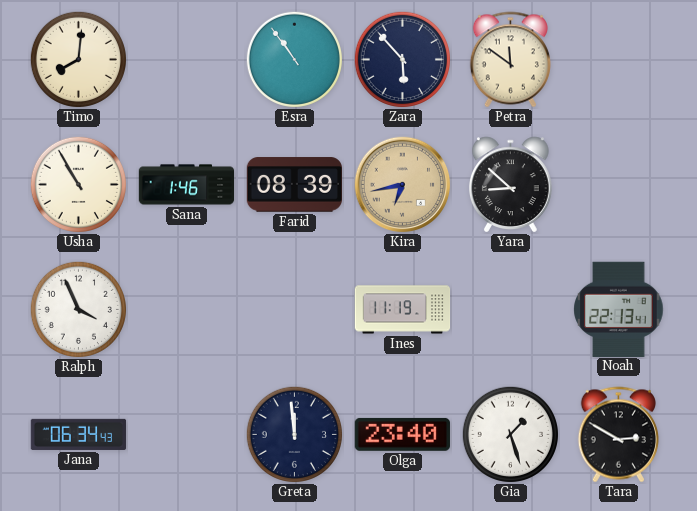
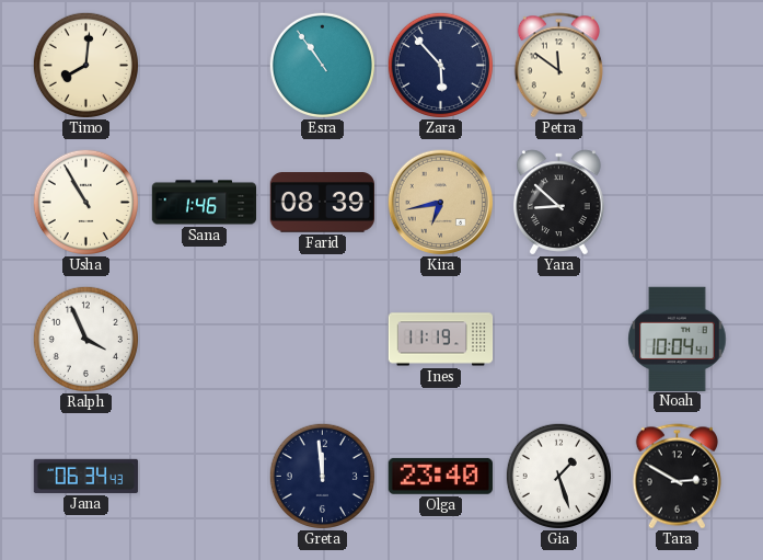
Noah: 22:13 -> 10:04 (678, 339)
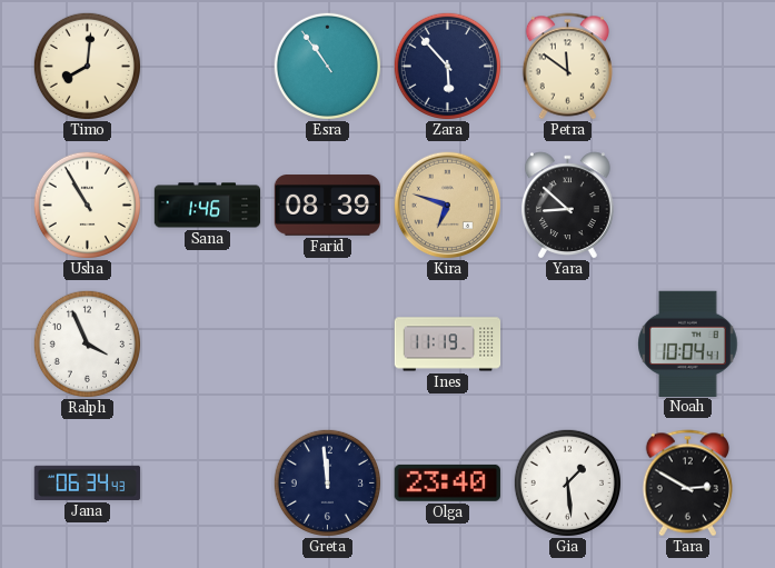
Kira: 6:43 -> 6:48 (448, 206)
Gia: 1:27 -> 1:29 (567, 482)
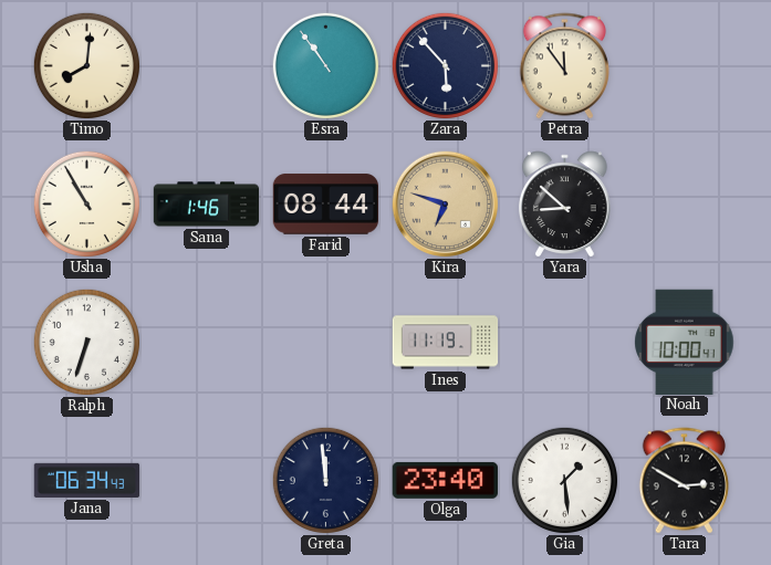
Petra: 11:51 -> 11:54 (564, 66)
Farid: 08:39 -> 08:44 (326, 205)
Ralph: 3:56 -> 6:33 (86, 342)
Noah: 10:04 -> 10:00 (685, 342)
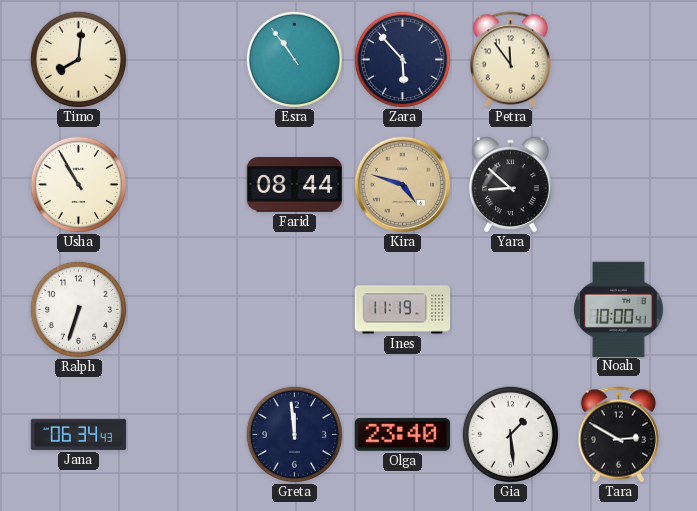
Sana: 1:46 -> none (207, 205)
Kira: 6:48 -> 4:48 (403, 185)
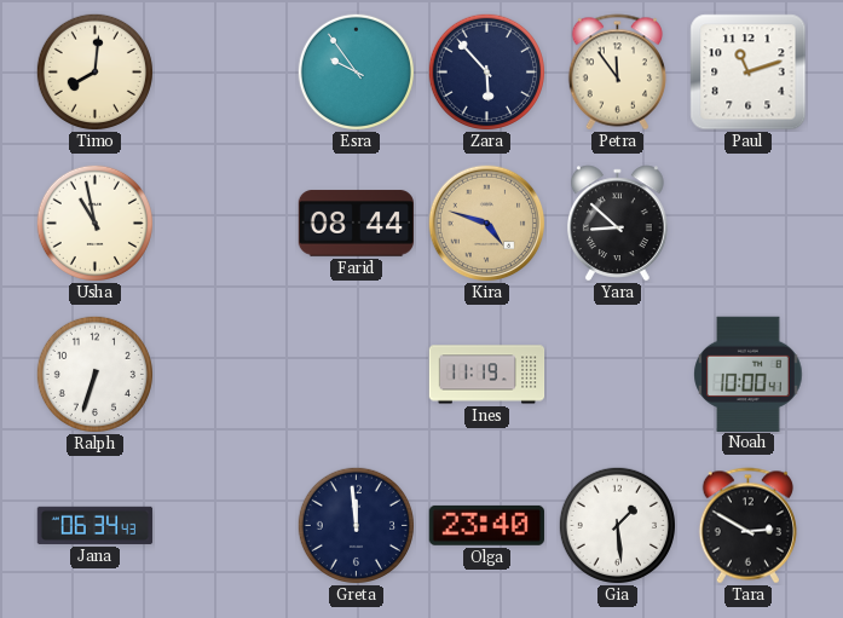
Esra: 10:54 -> 9:54 (356, 71)
Paul: none -> 11:12 (749, 73)
Usha: 10:55 -> 10:58 (94, 223)
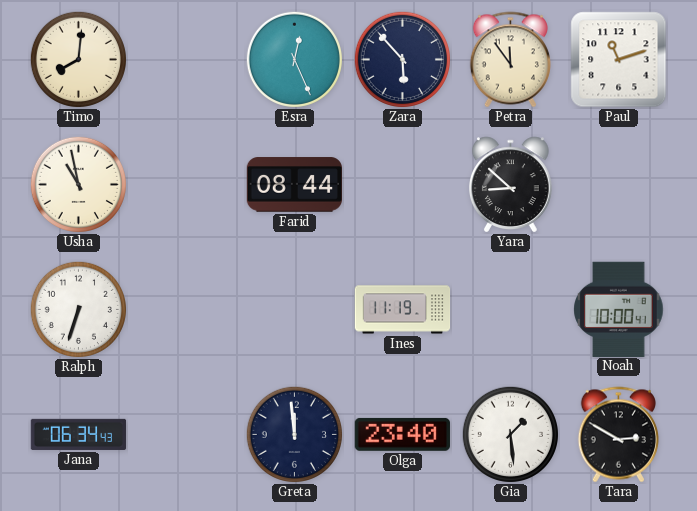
Esra: 9:54 -> 12:26 (294, 59)
Kira: 4:48 -> none (487, 224)
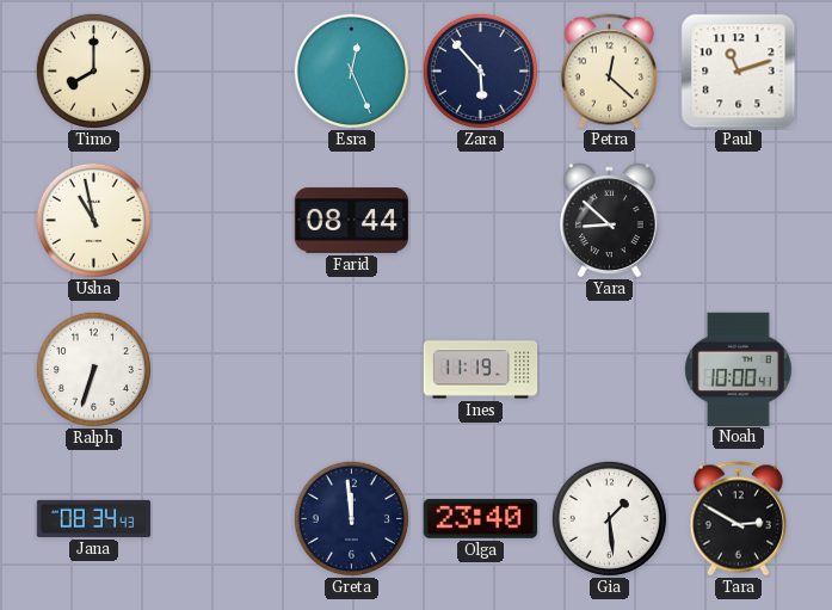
Timo: 8:01 -> 8:00 (93, 70)
Petra: 11:54 -> 12:22 (609, 72)
Jana: 06:34 -> 08:34 (94, 518)
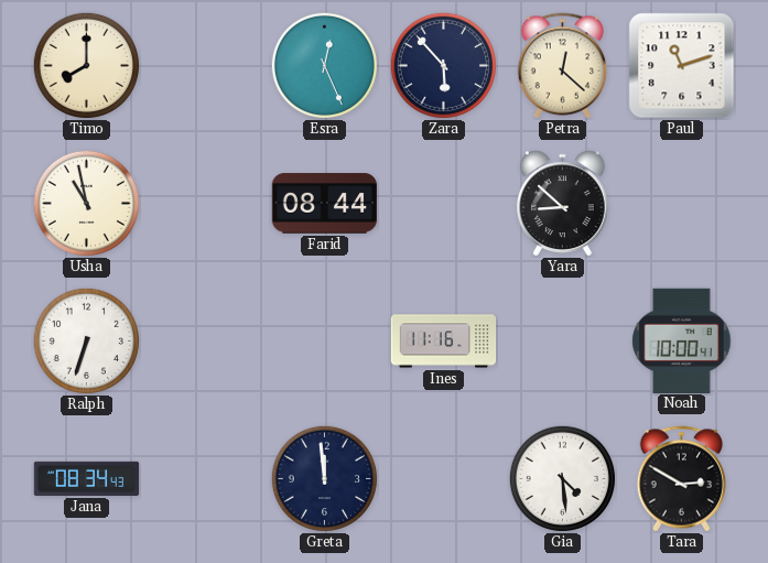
Ines: 11:19 -> 11:16 (444, 342)
Olga: 23:40 -> none (480, 518)
Gia: 1:29 -> 4:29 (562, 478)
